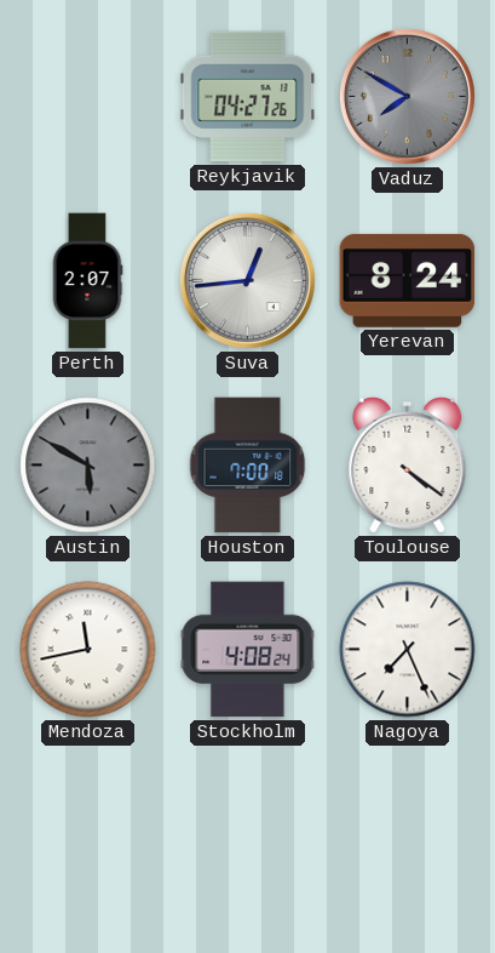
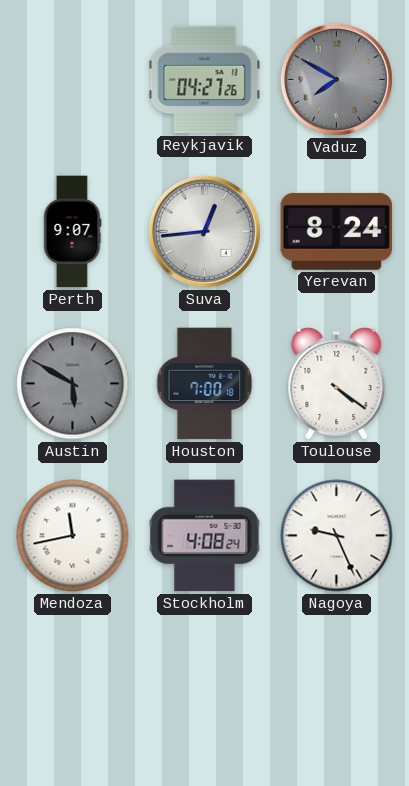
Perth: 2:07 -> 9:07 (72, 232)
Nagoya: 7:26 -> 9:26 (337, 536)
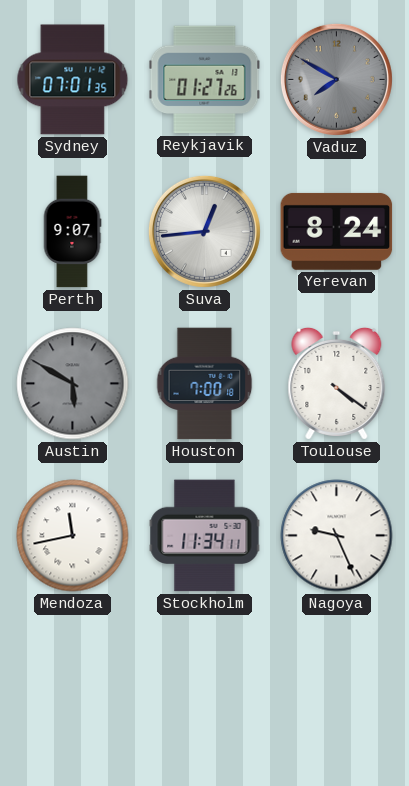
Sydney: none -> 07:01 (73, 80)
Reykjavik: 04:27 -> 01:27 (205, 80)
Stockholm: 4:08 -> 11:34 (205, 536)
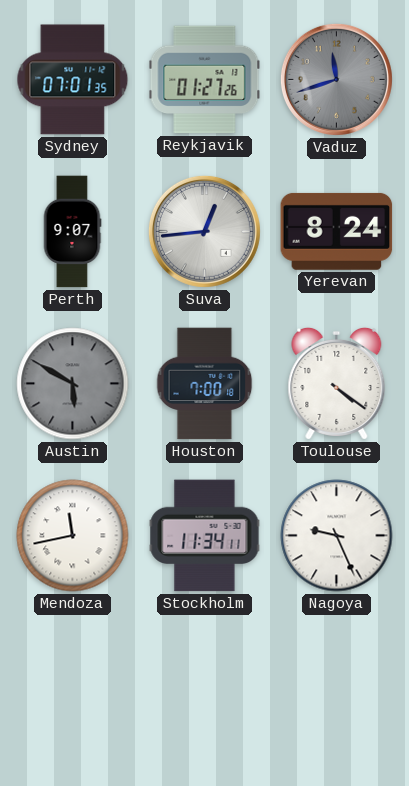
Vaduz: 7:50 -> 11:42 (336, 79)
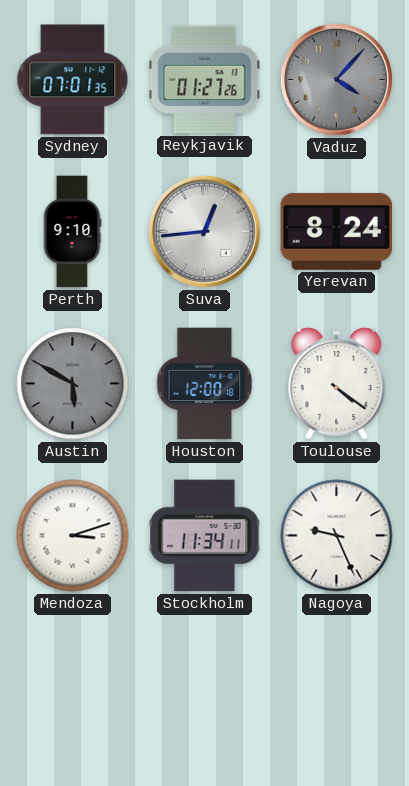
Vaduz: 11:42 -> 4:07 (336, 79)
Perth: 9:07 -> 9:10 (72, 232)
Houston: 7:00 -> 12:00 (205, 384)
Mendoza: 11:43 -> 3:12 (73, 536)
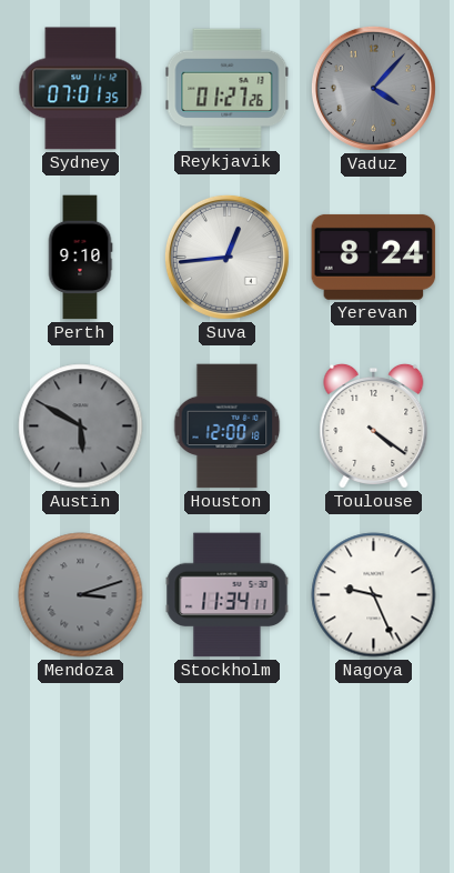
Mendoza dial: white -> grey (81, 595)
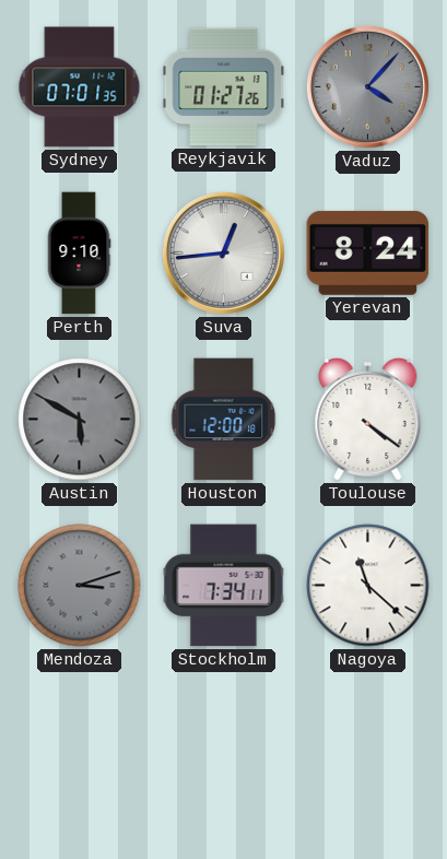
Stockholm: 11:34 -> 7:34 (224, 586)
Nagoya: 9:26 -> 11:22 (368, 586)
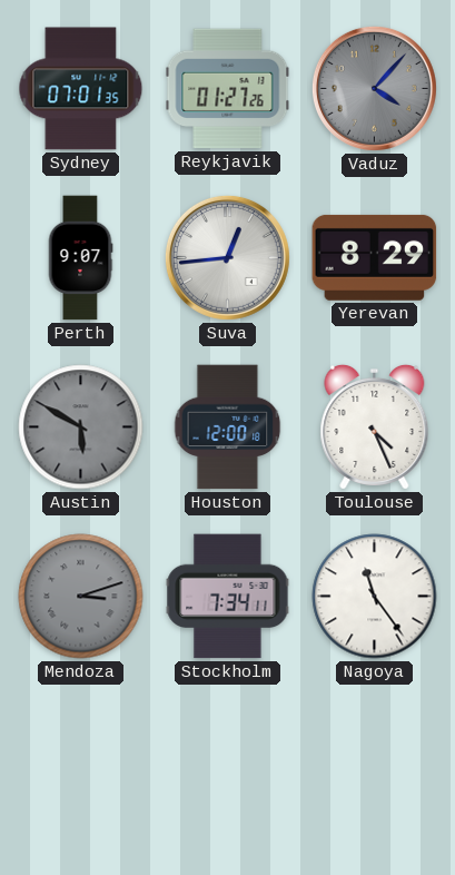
Perth: 9:10 -> 9:07 (80, 258)
Yerevan: 8:24 -> 8:29 (375, 257)
Toulouse: 4:21 -> 4:26 (375, 426)
Nagoya: 11:22 -> 11:24 (375, 597)
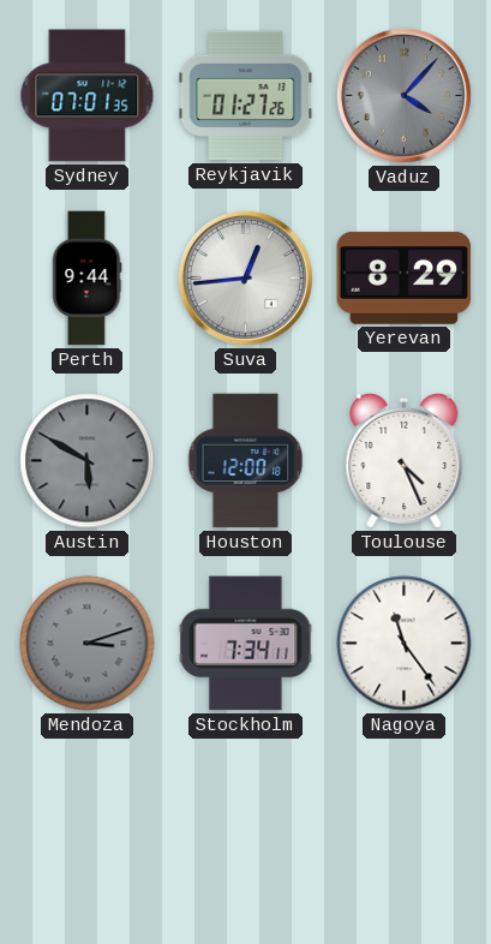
Perth: 9:07 -> 9:44 (86, 279)
